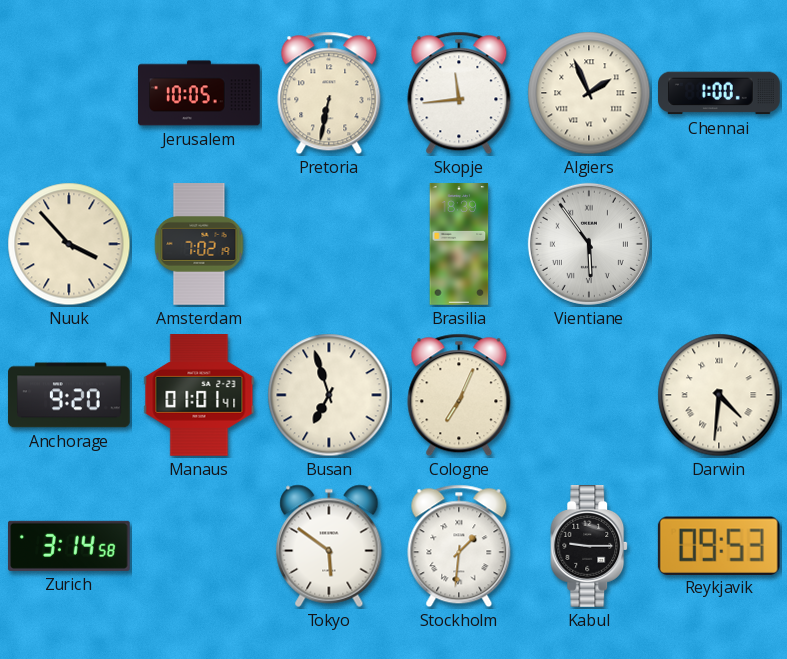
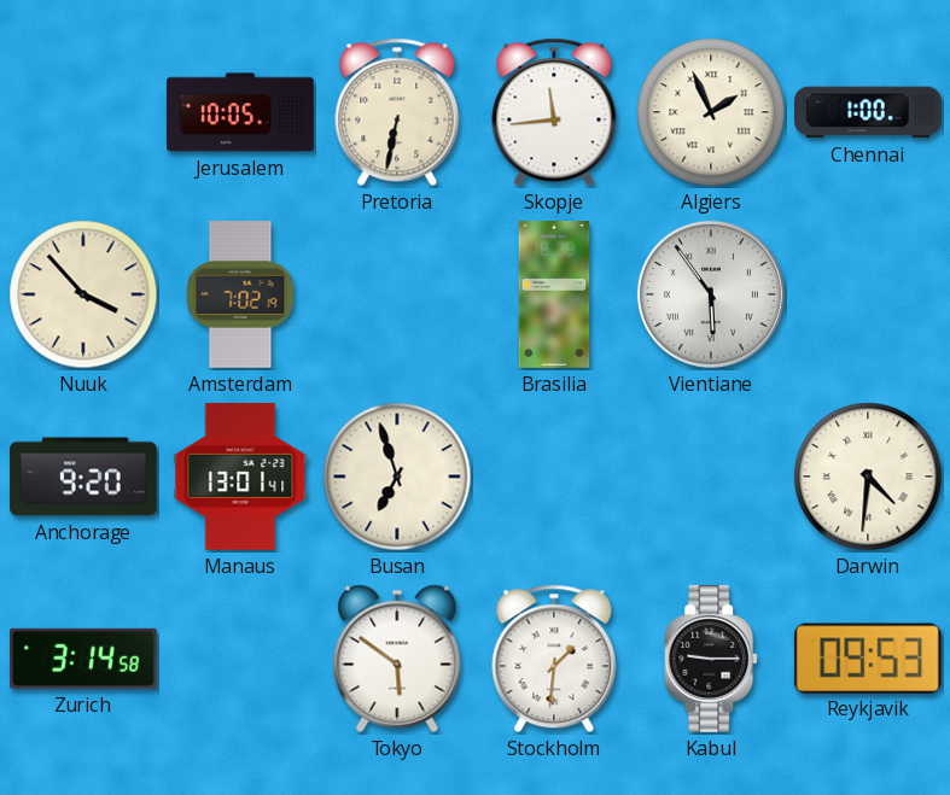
Manaus: 01:01 -> 13:01 (240, 478)
Cologne: 7:04 -> none (459, 395)
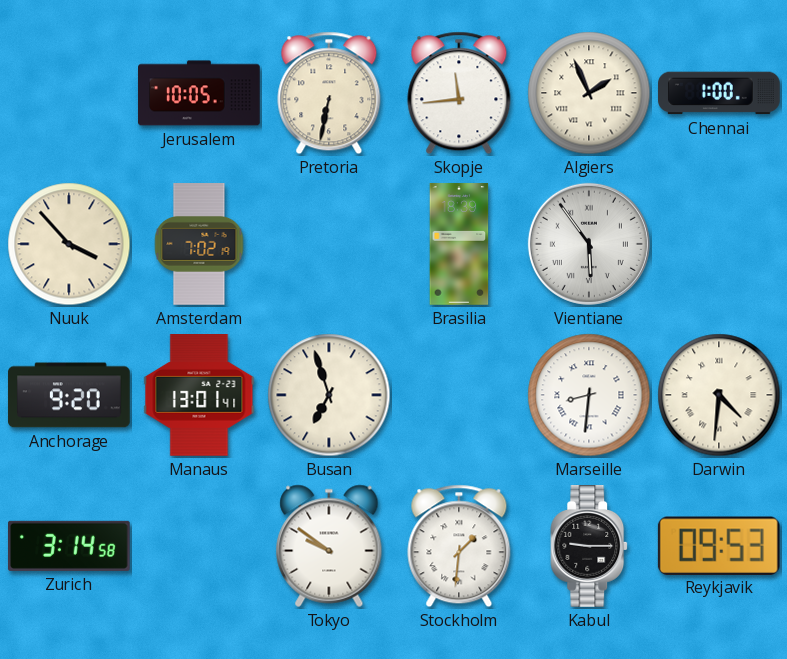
Marseille: none -> 8:31 (589, 395)
Tokyo: 5:51 -> 9:51 (329, 546)
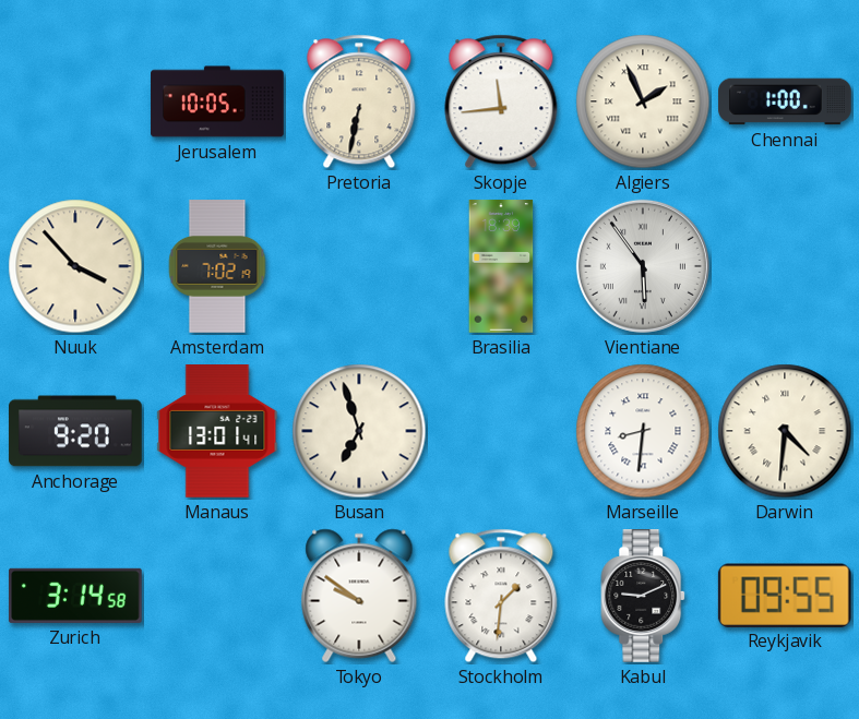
Kabul: 9:15 -> 9:11 (644, 596)
Reykjavik: 09:53 -> 09:55 (785, 595)
